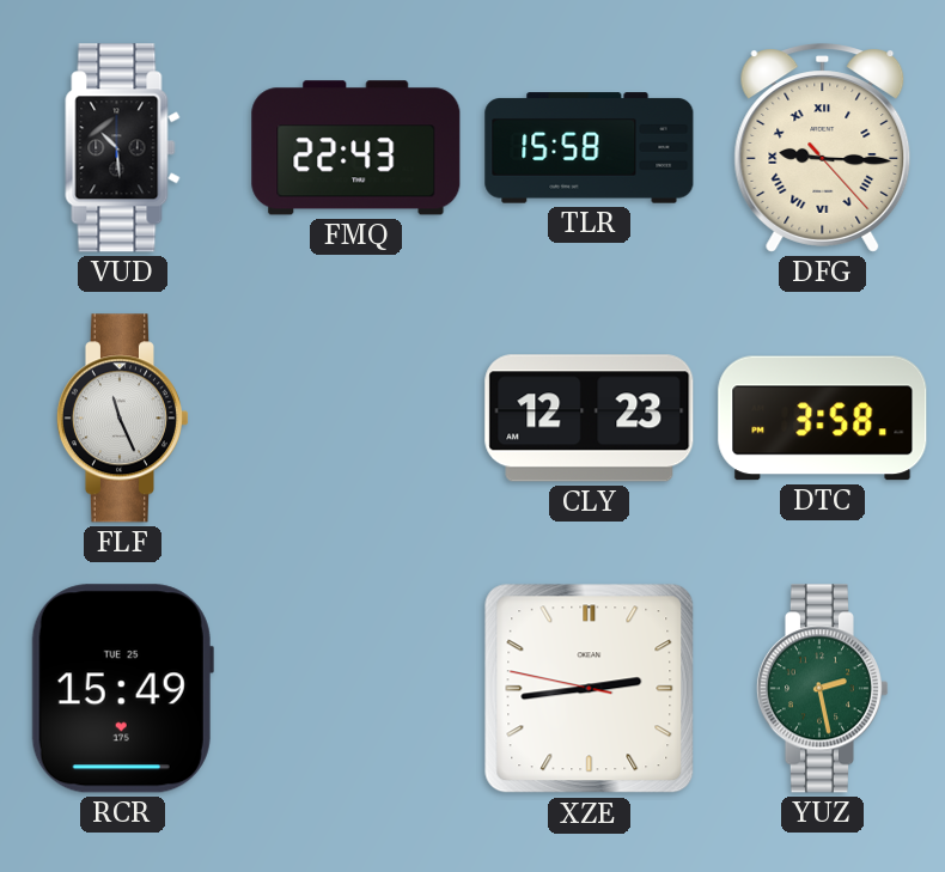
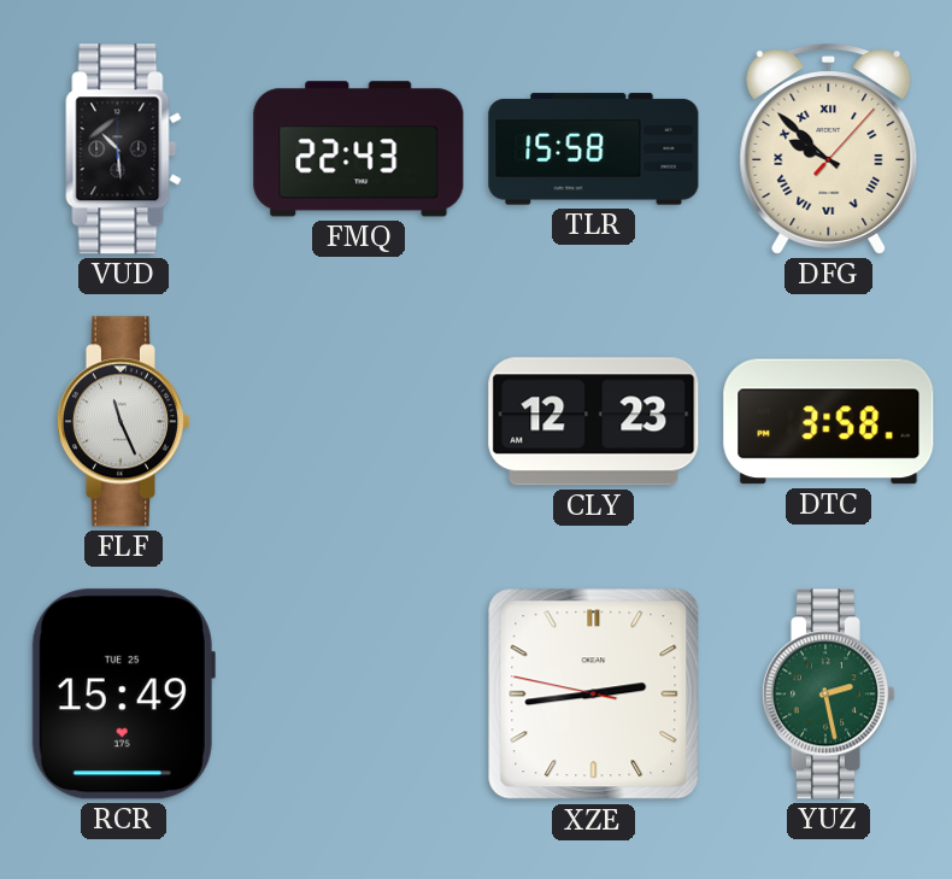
DFG: 9:15 -> 9:52 (829, 150)
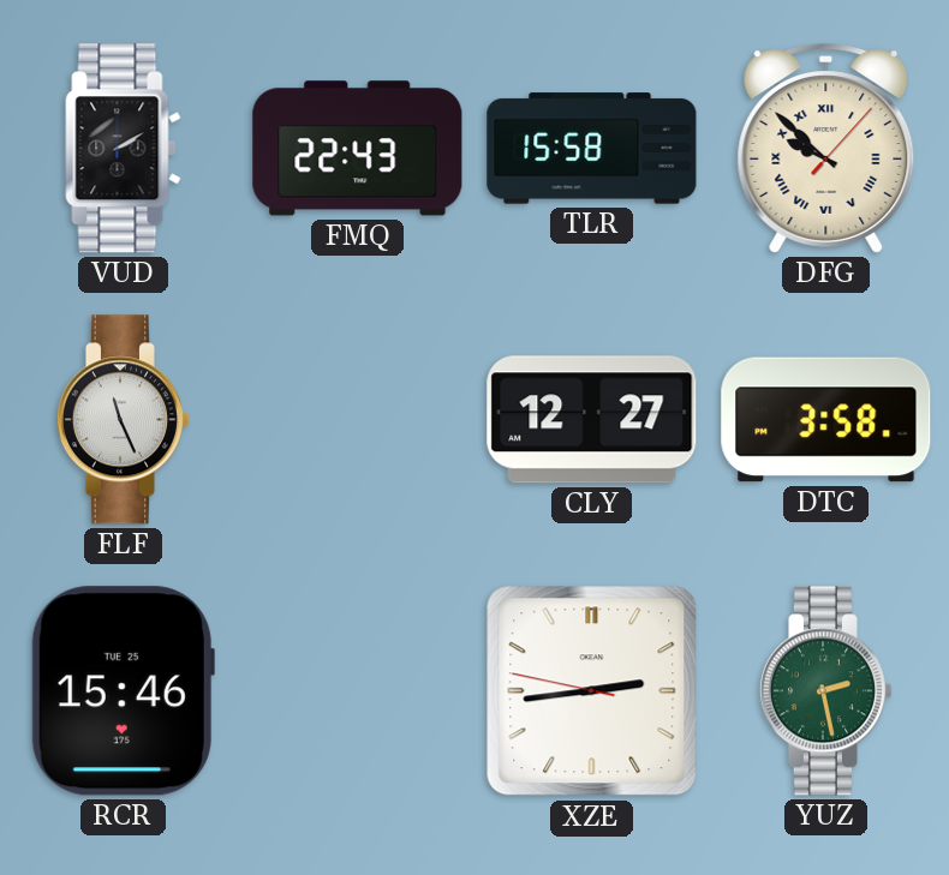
VUD: 10:29 -> 2:10 (124, 149)
CLY: 12:23 -> 12:27 (592, 420)
RCR: 15:49 -> 15:46 (123, 691)
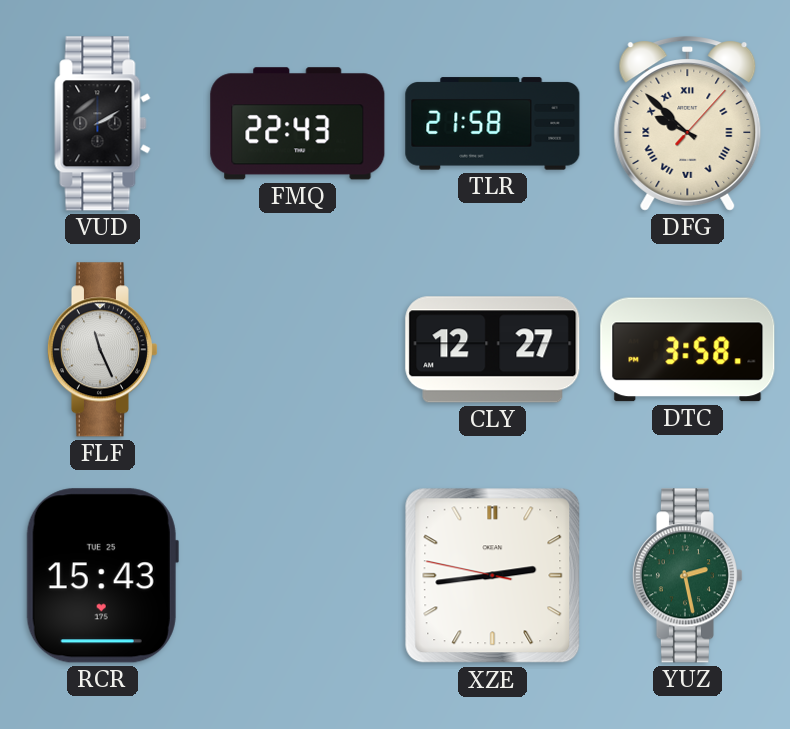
TLR: 15:58 -> 21:58 (493, 124)
RCR: 15:46 -> 15:43 (102, 576)
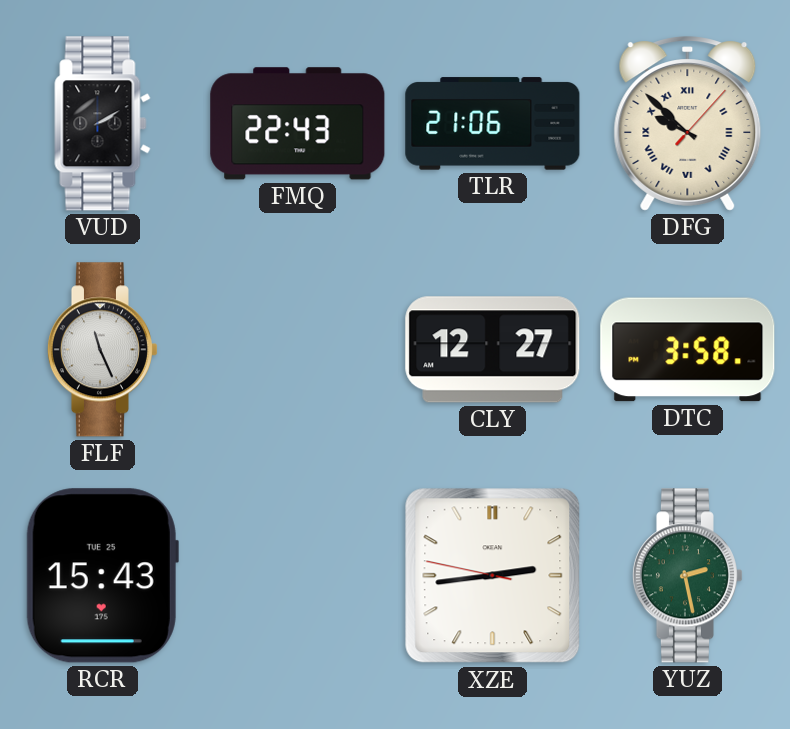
TLR: 21:58 -> 21:06 (493, 124)
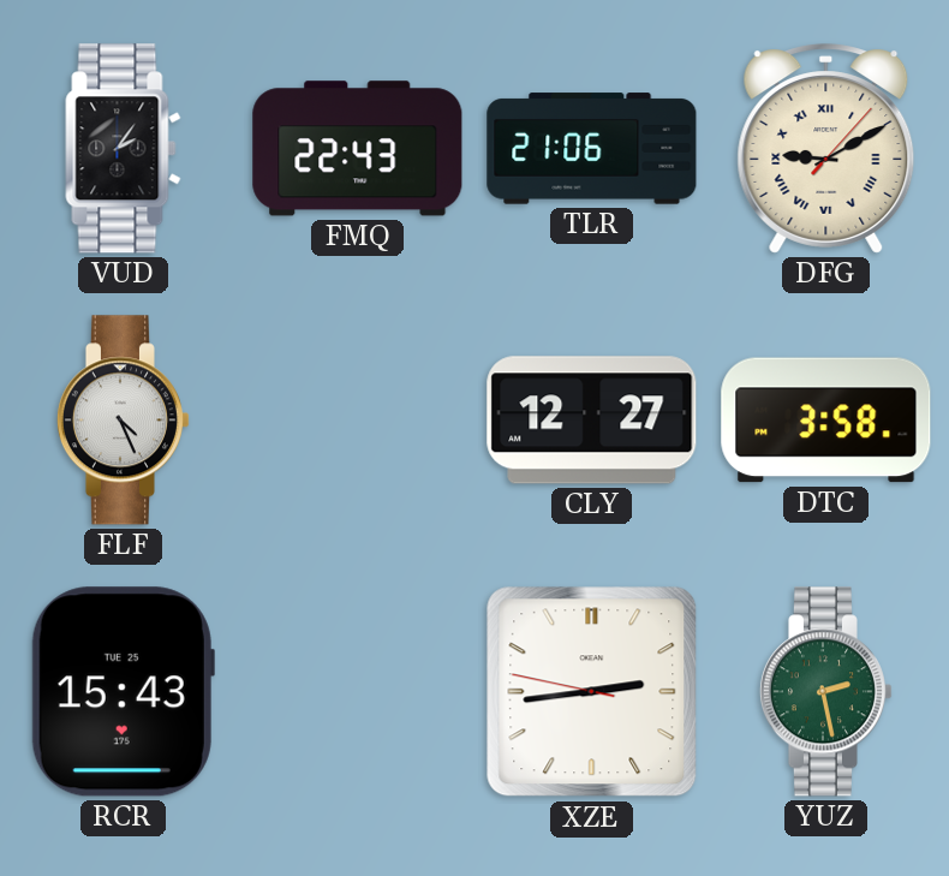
VUD: 2:10 -> 2:06 (124, 149)
DFG: 9:52 -> 9:10 (826, 149)
FLF: 11:26 -> 4:26 (123, 421)
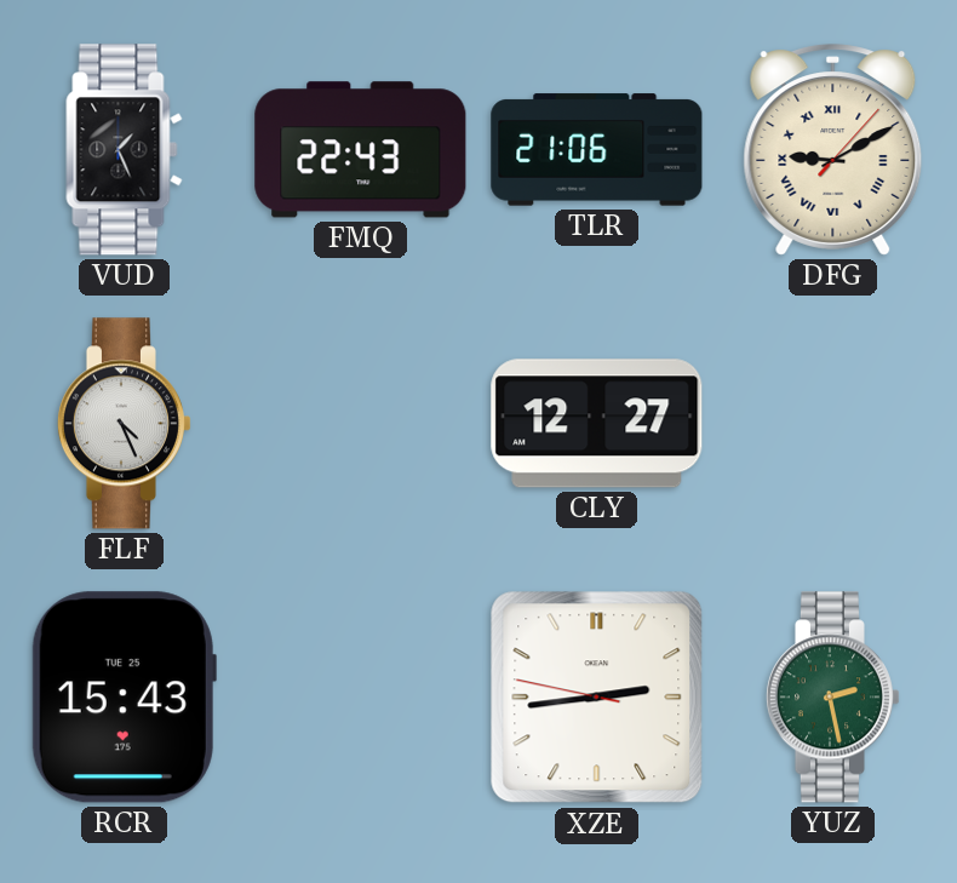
VUD: 2:06 -> 1:26 (125, 150)
DTC: 3:58 -> none (826, 421)
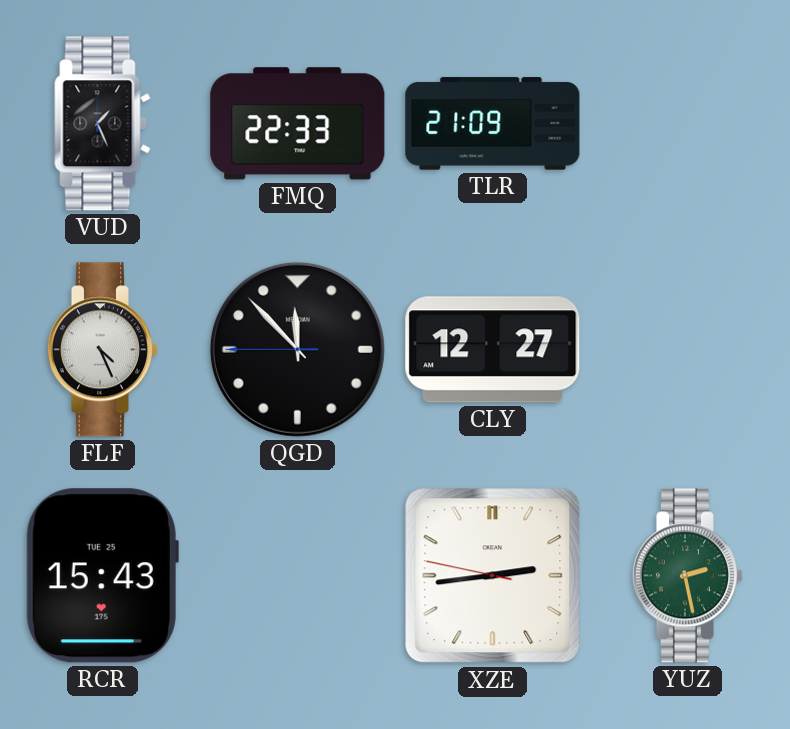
FMQ: 22:43 -> 22:33 (298, 124)
TLR: 21:06 -> 21:09 (493, 124)
DFG: 9:10 -> none (833, 150)
QGD: none -> 11:52 (297, 349)
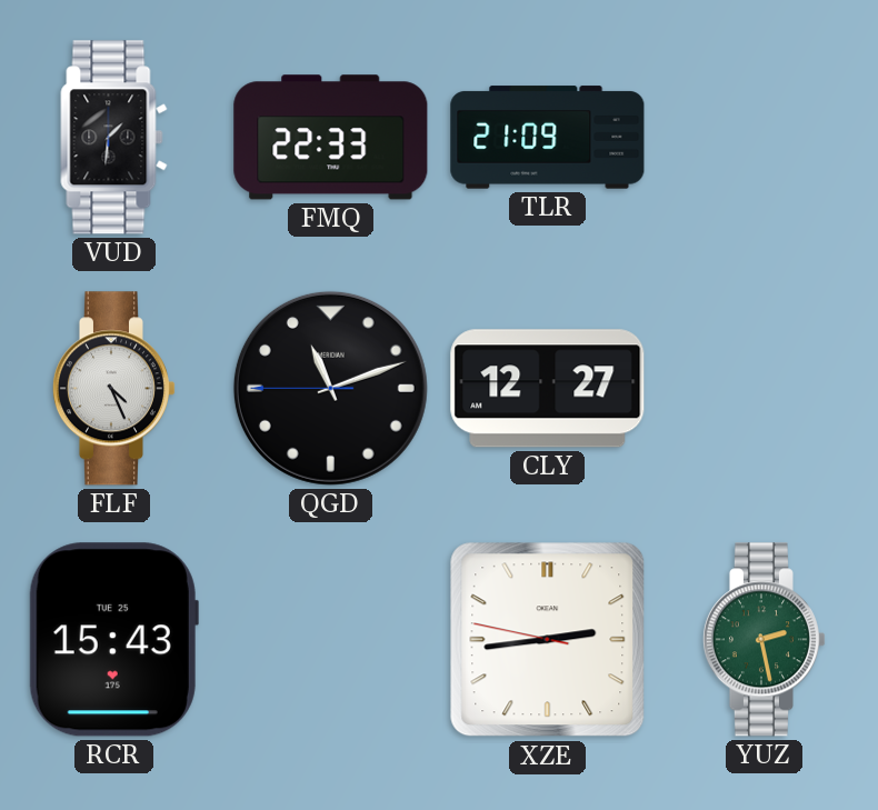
VUD: 1:26 -> 1:31 (114, 138)
QGD: 11:52 -> 11:11 (330, 388)
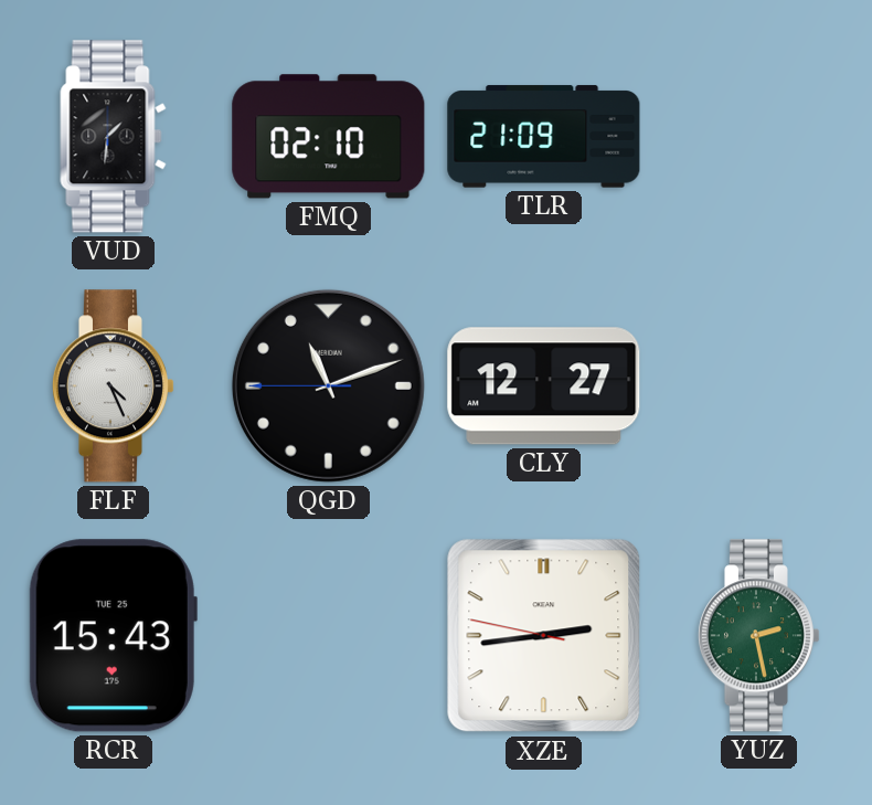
FMQ: 22:33 -> 02:10 (329, 137)
